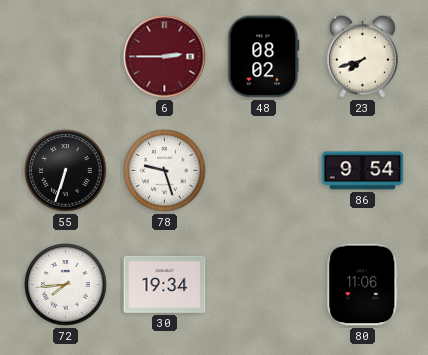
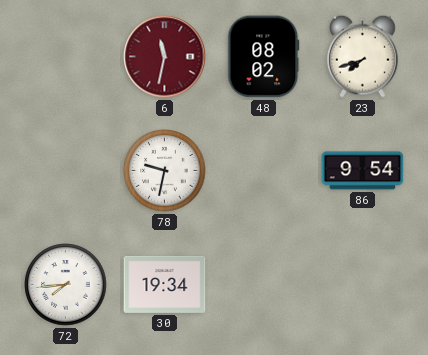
6: 2:45 -> 11:32 (165, 57)
55: 6:33 -> none (66, 171)
78: 9:27 -> 9:32 (165, 171)
80: 11:06 -> none (363, 285)
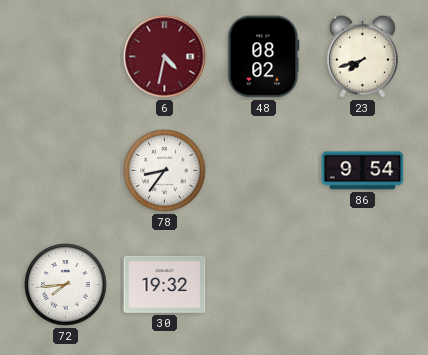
6: 11:32 -> 4:32 (165, 57)
78: 9:32 -> 8:36 (165, 171)
30: 19:34 -> 19:32 (165, 284)
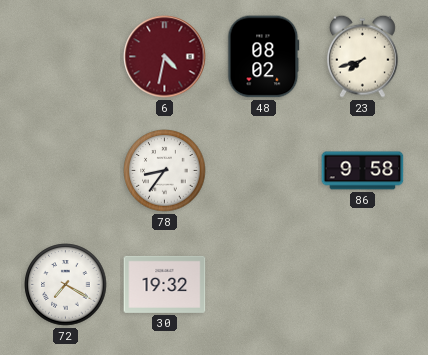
86: 9:54 -> 9:58 (363, 171)
72: 7:44 -> 7:20 (66, 285)
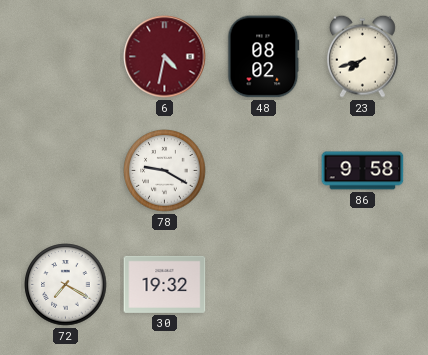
78: 8:36 -> 9:20 (165, 171)
